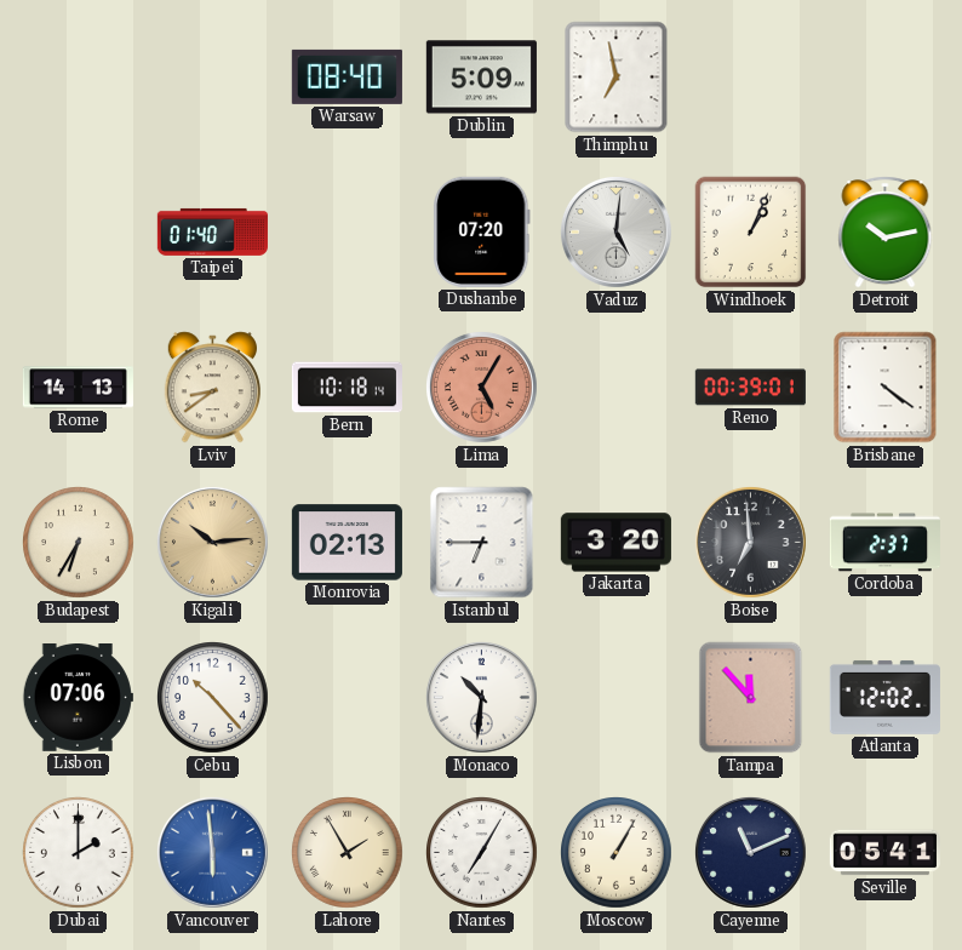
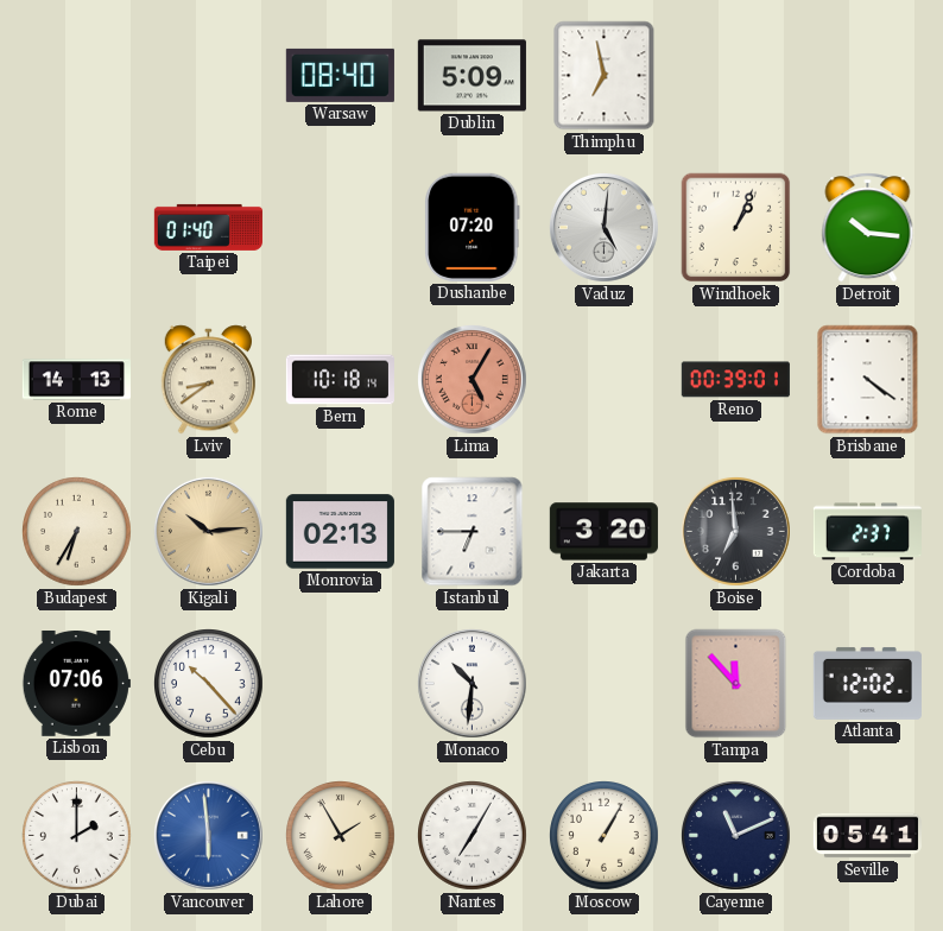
Detroit: 10:13 -> 10:16 (868, 228)
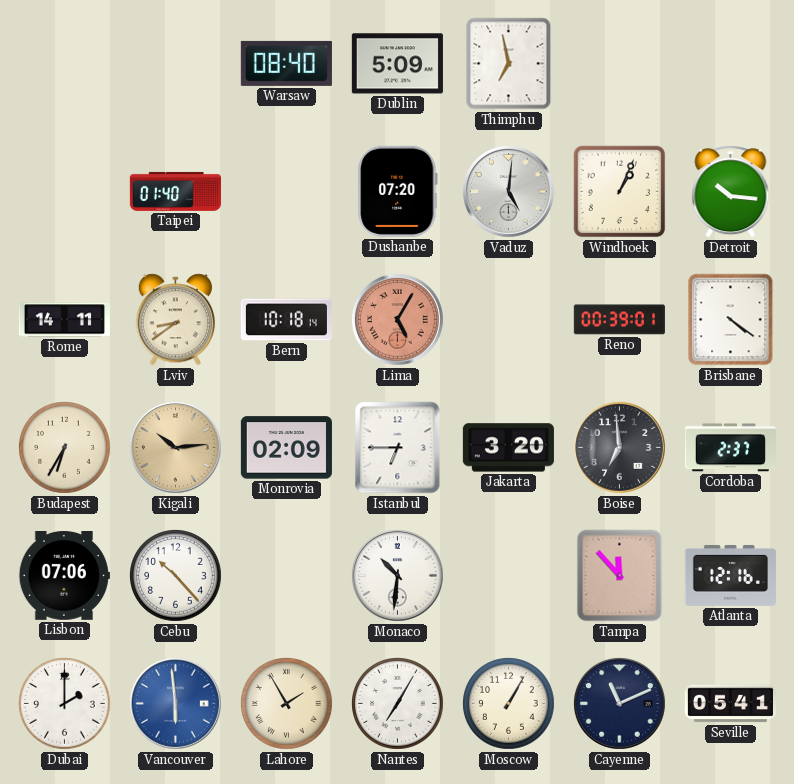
Rome: 14:13 -> 14:11 (64, 320)
Monrovia: 02:13 -> 02:09 (286, 448)
Atlanta: 12:02 -> 12:16 (730, 575)
